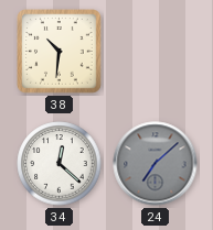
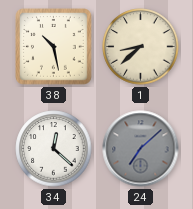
38: 10:31 -> 10:28 (54, 47)
1: none -> 8:38 (141, 47)
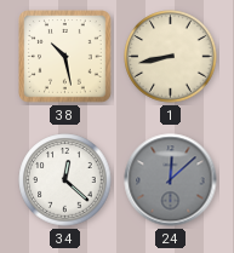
1: 8:38 -> 8:43 (171, 57)
24: 7:08 -> 12:08 (171, 180)
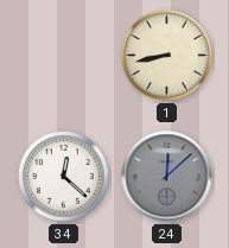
38: 10:28 -> none (65, 57)
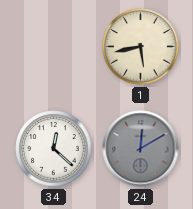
1: 8:43 -> 5:43 (141, 47)
24: 12:08 -> 12:10 (141, 149)
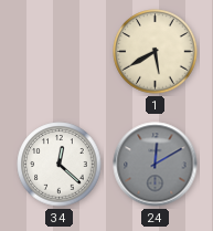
1: 5:43 -> 5:40 (156, 52)
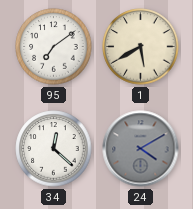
95: none -> 7:09 (54, 47)
24: 12:10 -> 4:10 (141, 149)
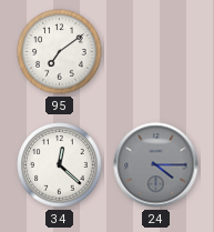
1: 5:40 -> none (141, 47)
24: 4:10 -> 4:15 (156, 165)
